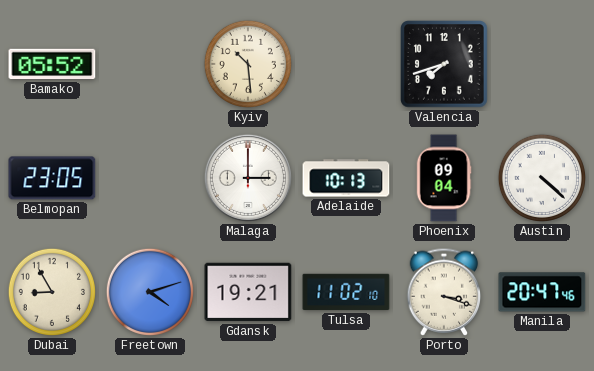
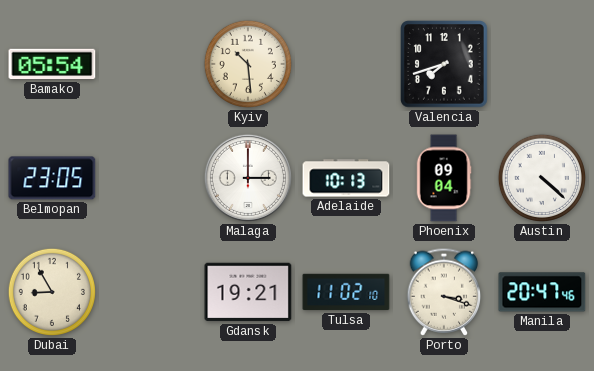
Bamako: 05:52 -> 05:54 (52, 64)
Freetown: 4:12 -> none (150, 292)
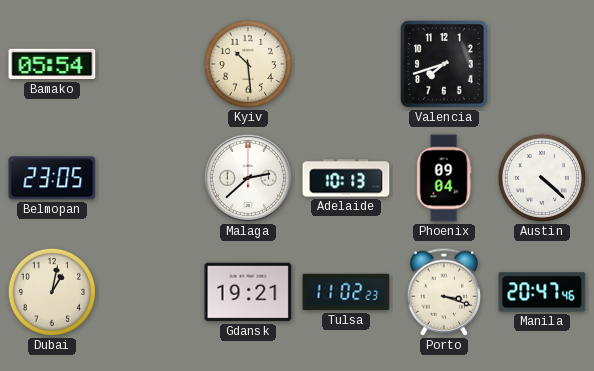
Malaga: 3:00 -> 2:38 (248, 178)
Dubai: 8:55 -> 1:02 (52, 292)
Tulsa: 11:02:10 -> 11:02:23 (346, 292)
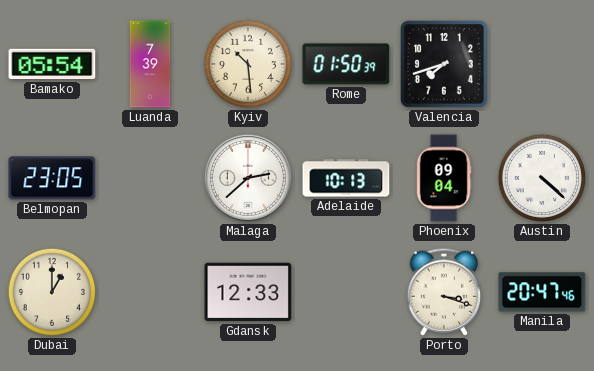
Luanda: none -> 7:39 (150, 64)
Rome: none -> 01:50 (346, 64)
Dubai: 1:02 -> 1:00 (52, 292)
Gdansk: 19:21 -> 12:33 (248, 292)
Tulsa: 11:02 -> none (346, 292)
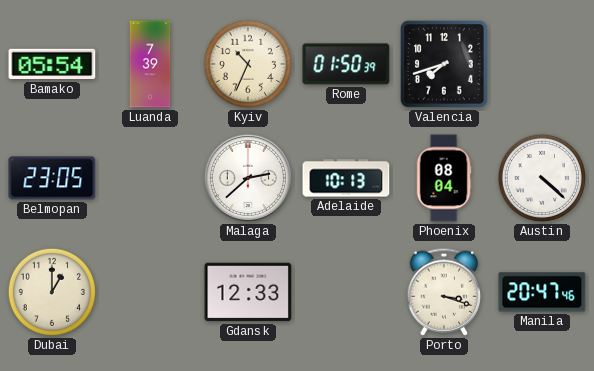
Kyiv: 10:29 -> 10:34 (248, 64)
Phoenix: 09:04 -> 08:04 (444, 178)
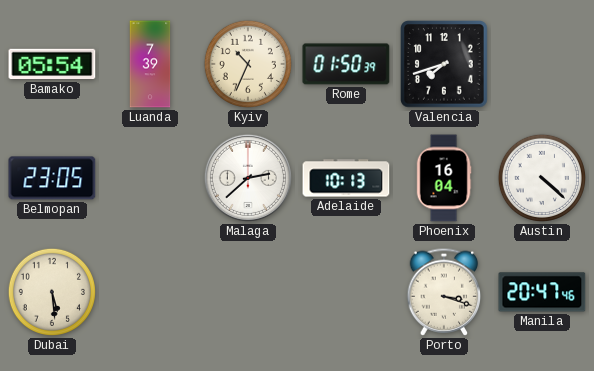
Phoenix: 08:04 -> 16:04 (444, 178)
Dubai: 1:00 -> 5:29 (52, 292)
Gdansk: 12:33 -> none (248, 292)
